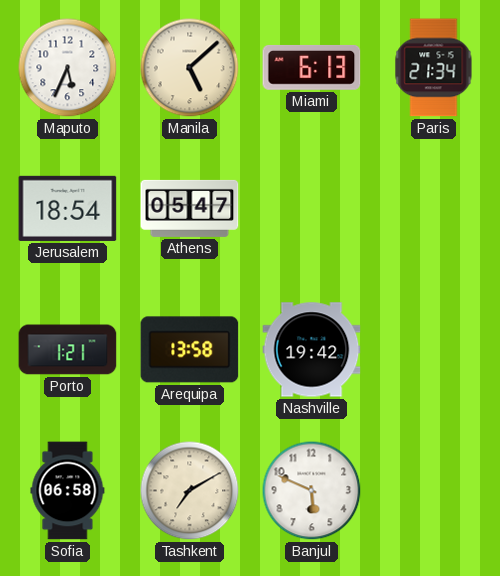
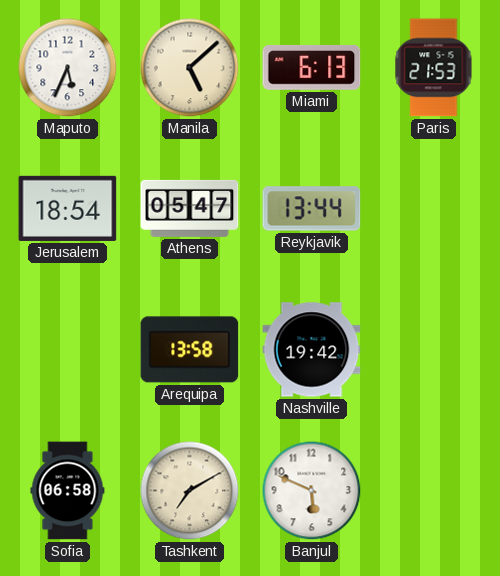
Paris: 21:34 -> 21:53 (434, 68)
Reykjavik: none -> 13:44 (312, 209)
Porto: 1:21 -> none (68, 350)
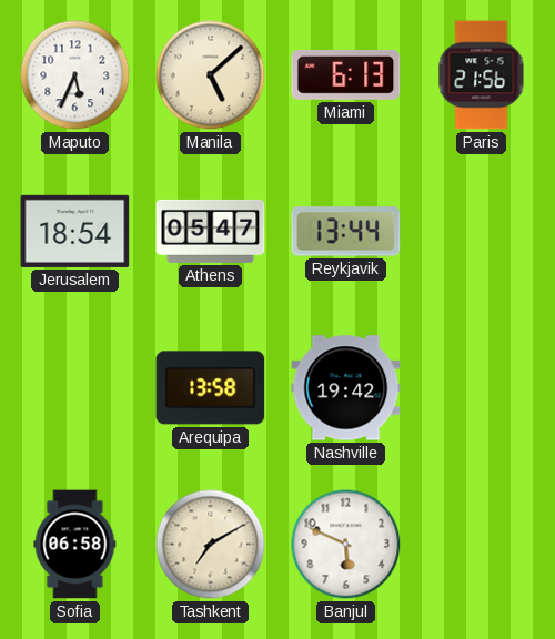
Paris: 21:53 -> 21:56 (482, 75)
